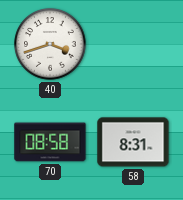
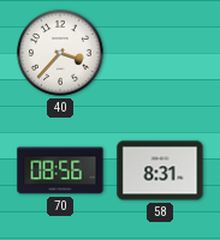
40: 3:42 -> 3:37 (60, 53)
70: 08:58 -> 08:56 (60, 170)
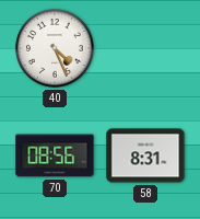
40: 3:37 -> 4:26 (55, 48)
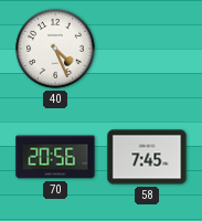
70: 08:56 -> 20:56 (55, 157)
58: 8:31 -> 7:45 (147, 157)
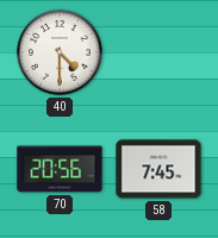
40: 4:26 -> 4:30 (60, 52)
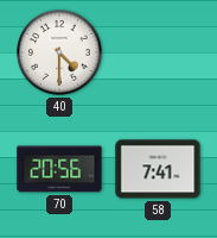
58: 7:45 -> 7:41 (158, 169)
